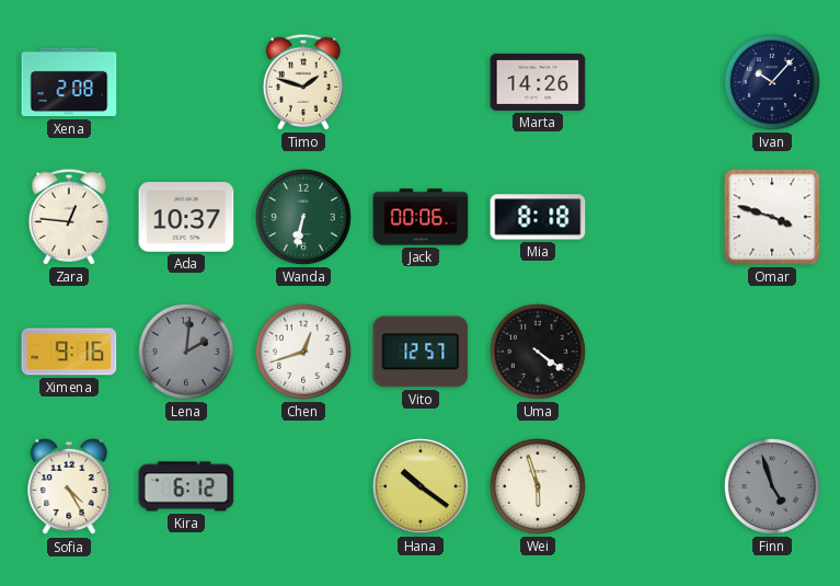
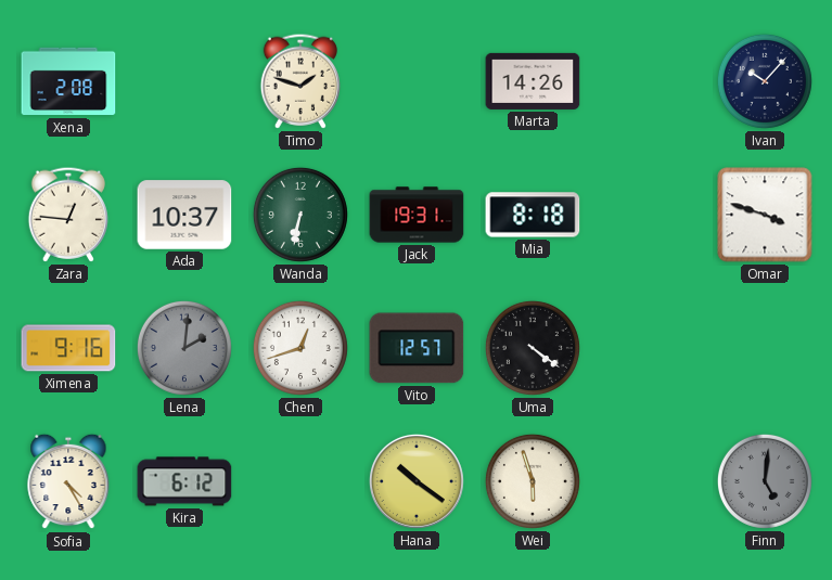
Jack: 00:06 -> 19:31 (417, 215)
Finn: 4:57 -> 5:01 (765, 481)
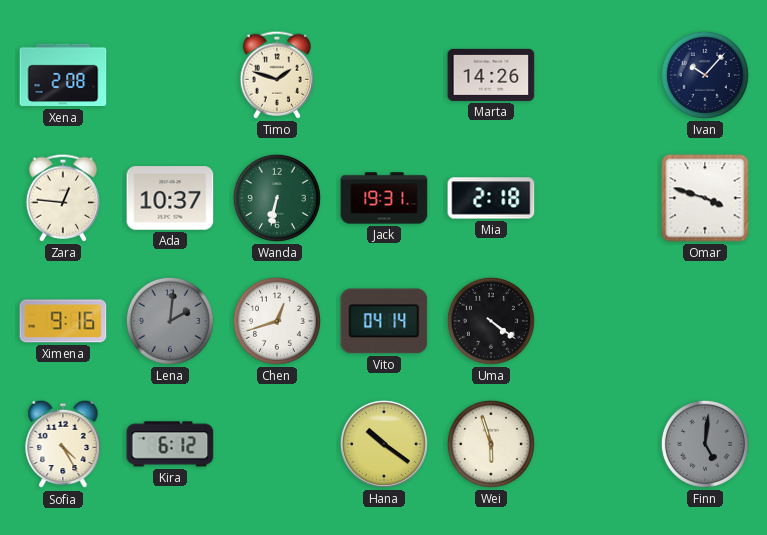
Mia: 8:18 -> 2:18 (491, 198)
Vito: 12:57 -> 04:14 (384, 321)
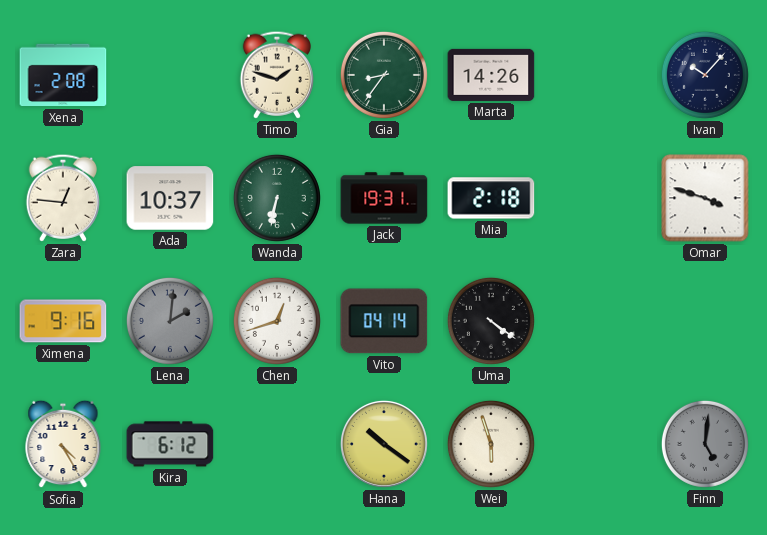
Gia: none -> 8:36 (384, 75)
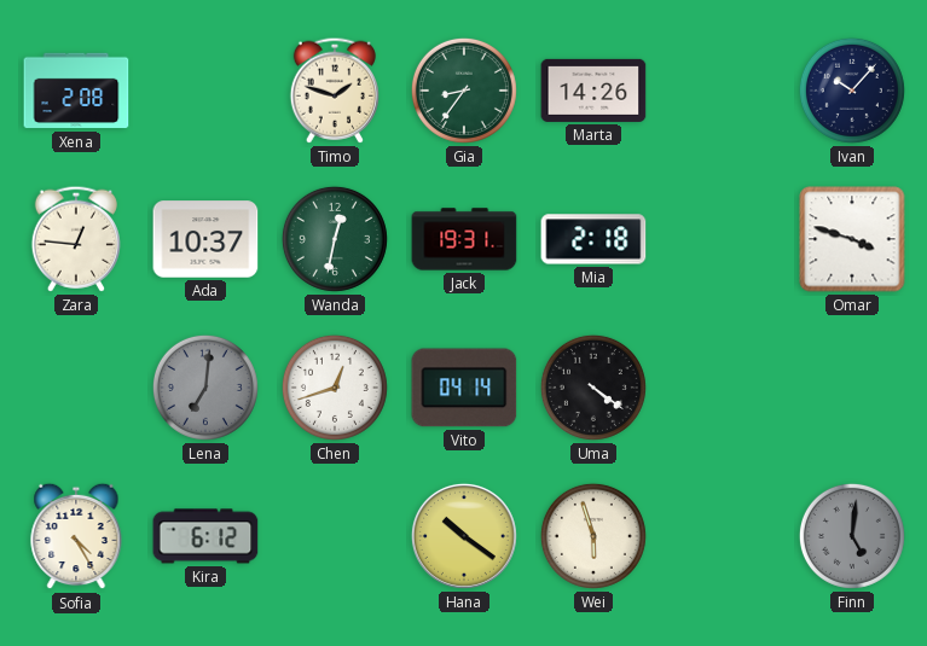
Wanda: 6:32 -> 12:32 (335, 239)
Ximena: 9:16 -> none (63, 321)
Lena: 2:01 -> 7:01 (205, 388)
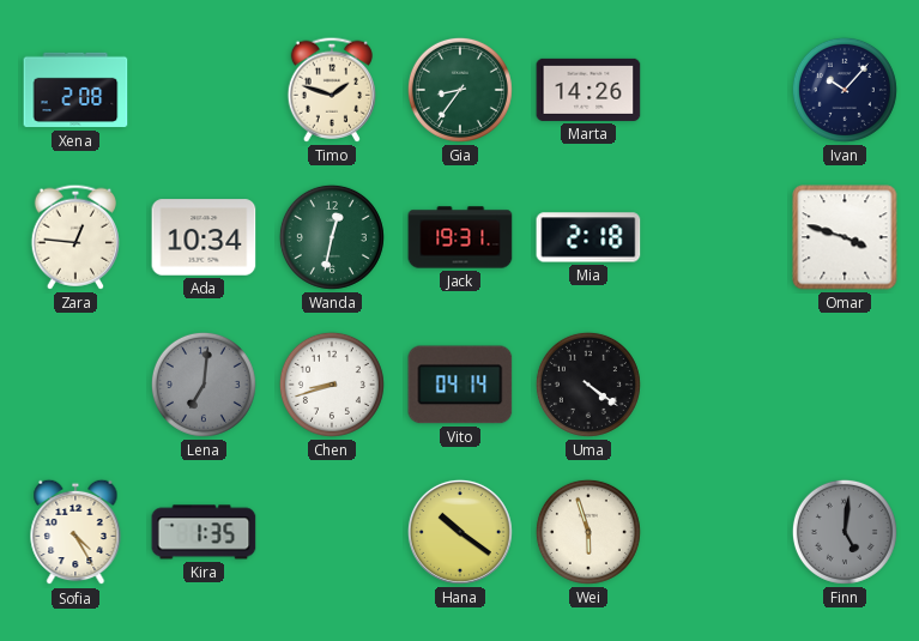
Ada: 10:37 -> 10:34 (204, 237)
Chen: 12:42 -> 8:42 (332, 385)
Kira: 6:12 -> 1:35 (204, 532)
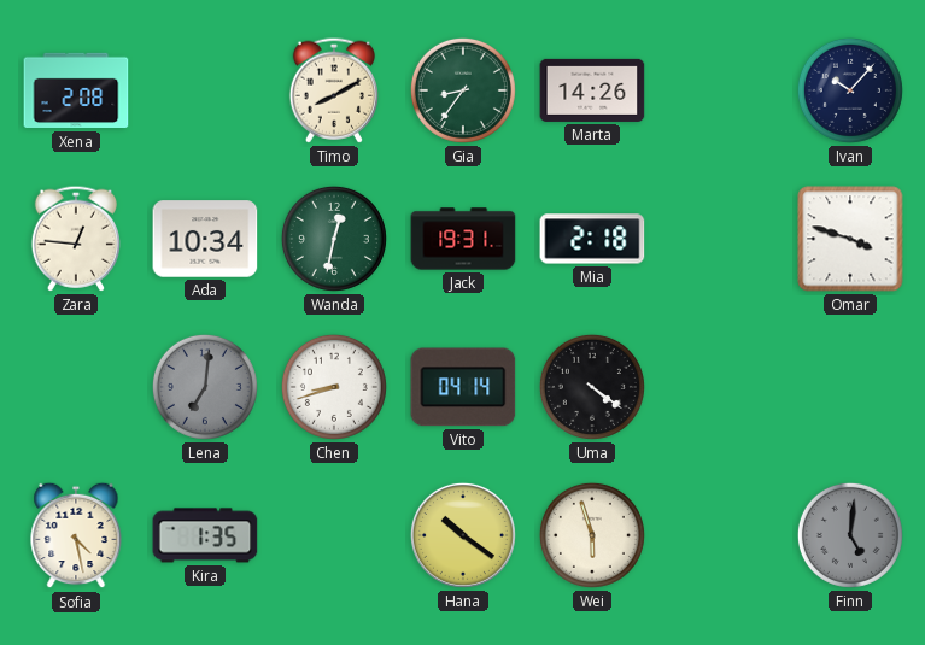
Timo: 1:48 -> 8:10 (333, 90)
Sofia: 4:25 -> 4:28 (76, 535)
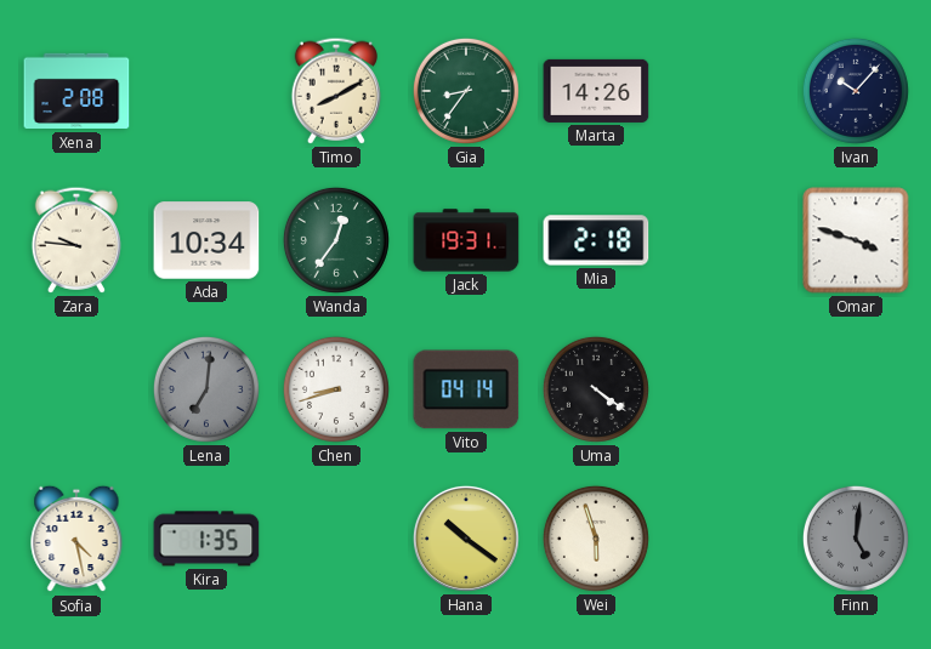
Zara: 12:46 -> 9:46 (75, 240)
Wanda: 12:32 -> 12:36 (336, 240)
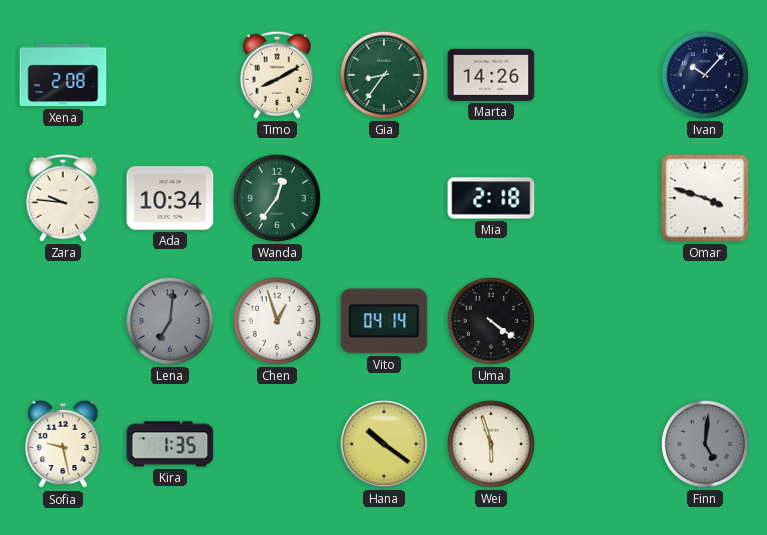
Jack: 19:31 -> none (466, 240)
Chen: 8:42 -> 12:57 (277, 321)
Sofia: 4:28 -> 9:28 (63, 444)
